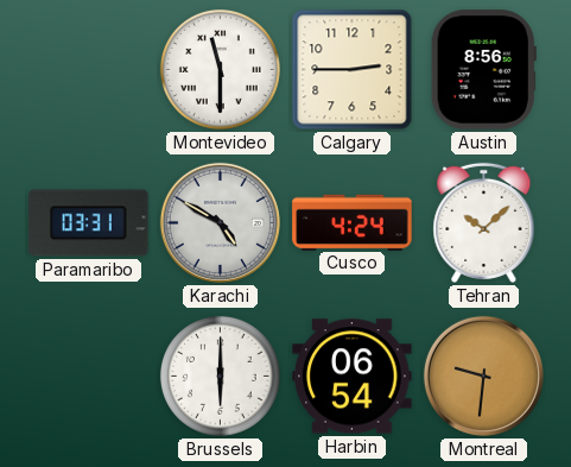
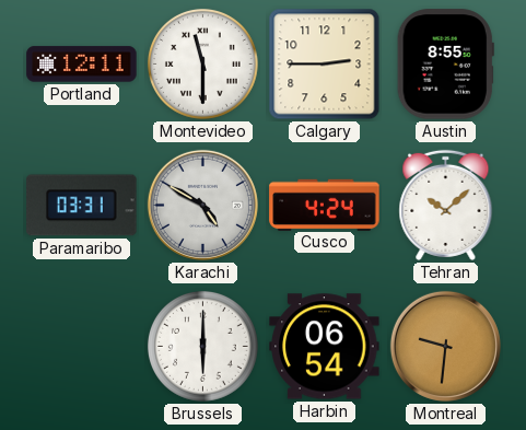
Portland: none -> 12:11 (82, 65)
Austin: 8:56 -> 8:55 (445, 65)
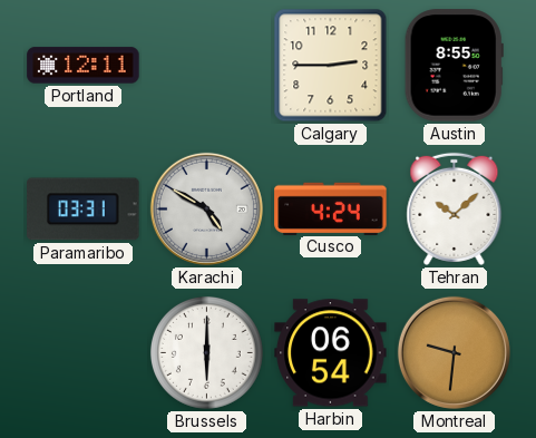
Montevideo: 11:30 -> none (202, 63)
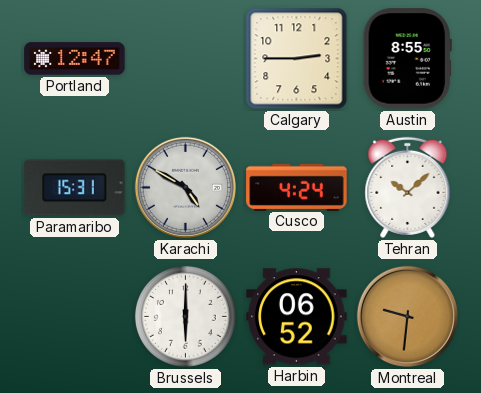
Portland: 12:11 -> 12:47 (75, 59)
Paramaribo: 03:31 -> 15:31 (75, 188)
Harbin: 06:54 -> 06:52 (297, 317)
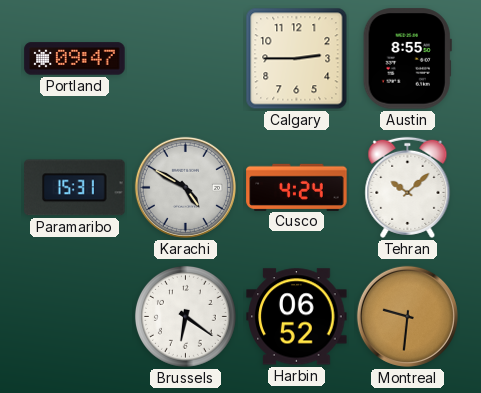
Portland: 12:47 -> 09:47 (75, 59)
Brussels: 6:00 -> 6:21 (185, 316)
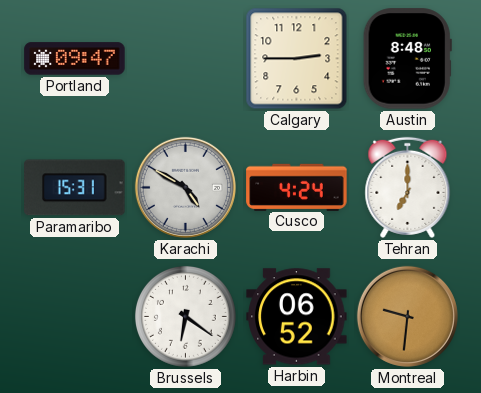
Austin: 8:55 -> 8:48 (407, 59)
Tehran: 10:08 -> 7:00 (408, 187)
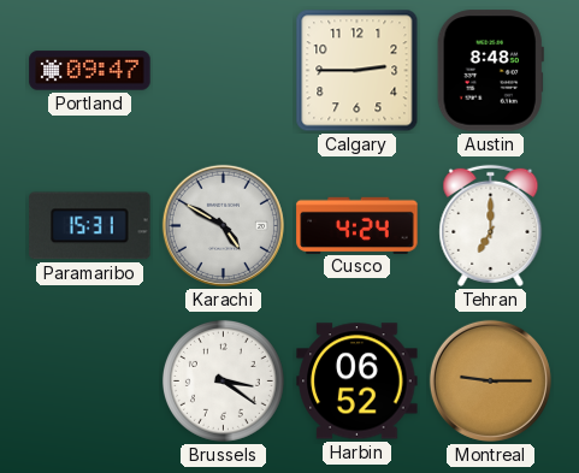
Brussels: 6:21 -> 3:21 (223, 380)
Montreal: 9:31 -> 9:15 (490, 380)
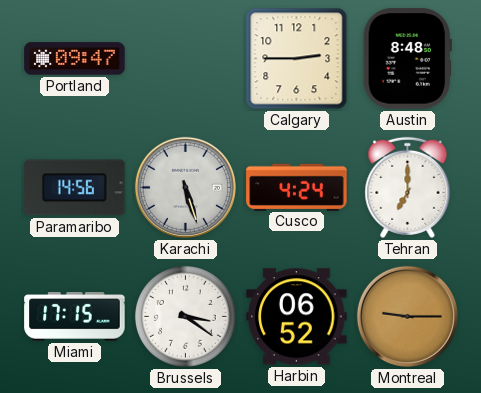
Paramaribo: 15:31 -> 14:56 (75, 188)
Karachi: 4:50 -> 5:27 (185, 187)
Miami: none -> 17:15 (75, 317)
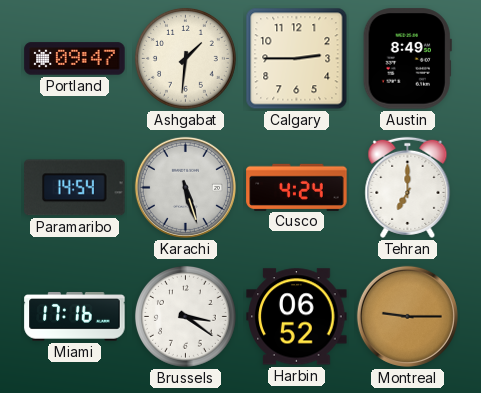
Ashgabat: none -> 1:31 (185, 58)
Austin: 8:48 -> 8:49 (407, 59)
Paramaribo: 14:56 -> 14:54 (75, 188)
Miami: 17:15 -> 17:16 (75, 317)
